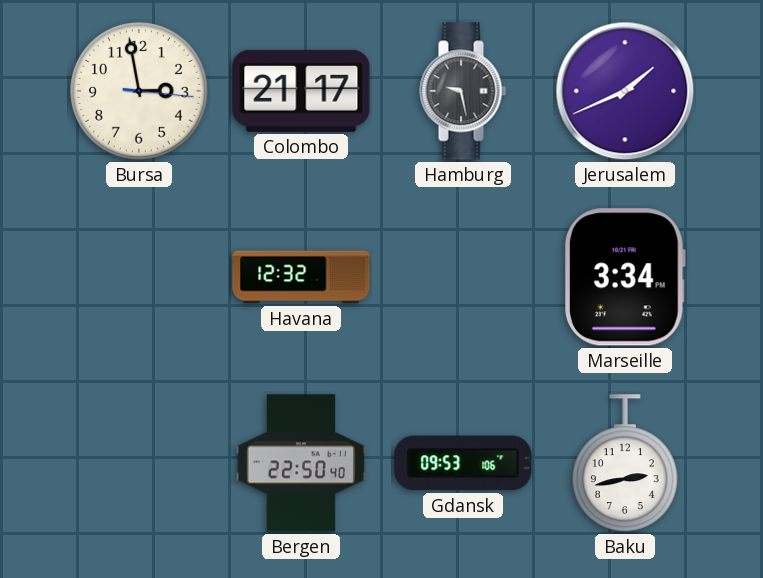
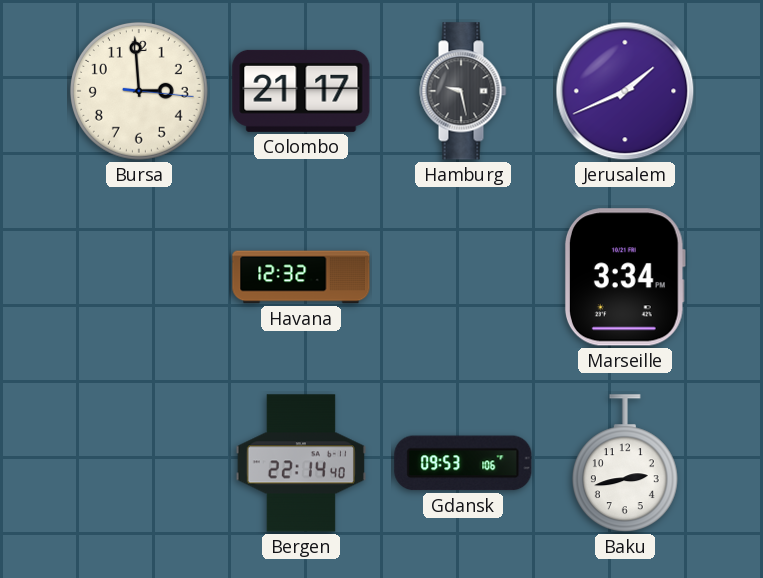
Bursa: 2:58 -> 2:59 (139, 91)
Bergen: 22:50 -> 22:14 (300, 463)
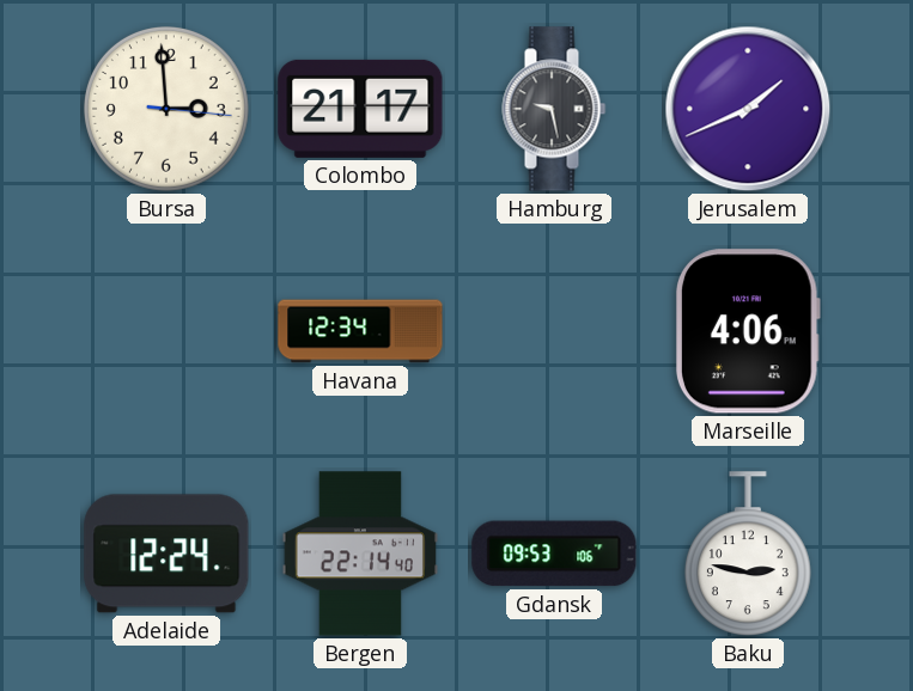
Havana: 12:32 -> 12:34 (360, 331)
Marseille: 3:34 -> 4:06 (748, 331)
Adelaide: none -> 12:24 (166, 554)
Baku: 2:43 -> 2:47 (748, 555)
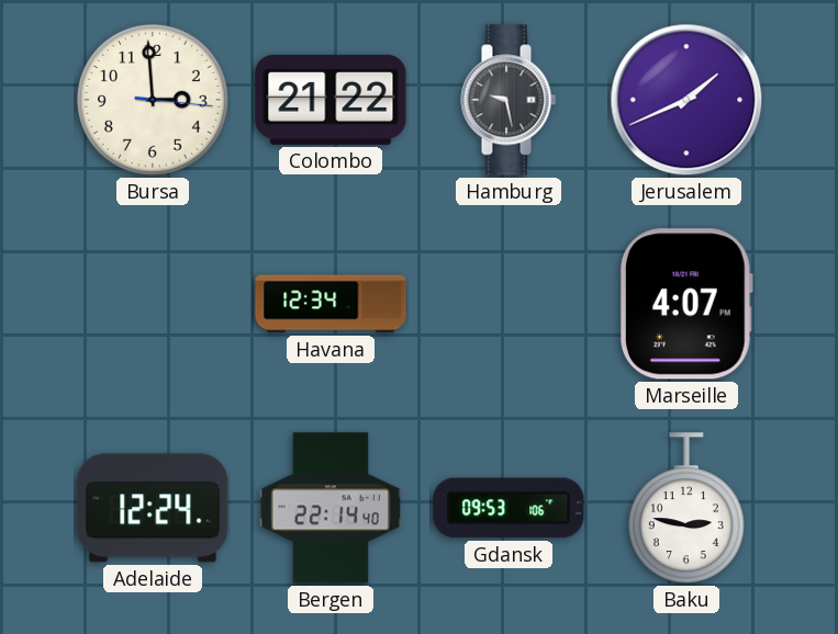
Colombo: 21:17 -> 21:22 (331, 100)
Marseille: 4:06 -> 4:07 (686, 304)
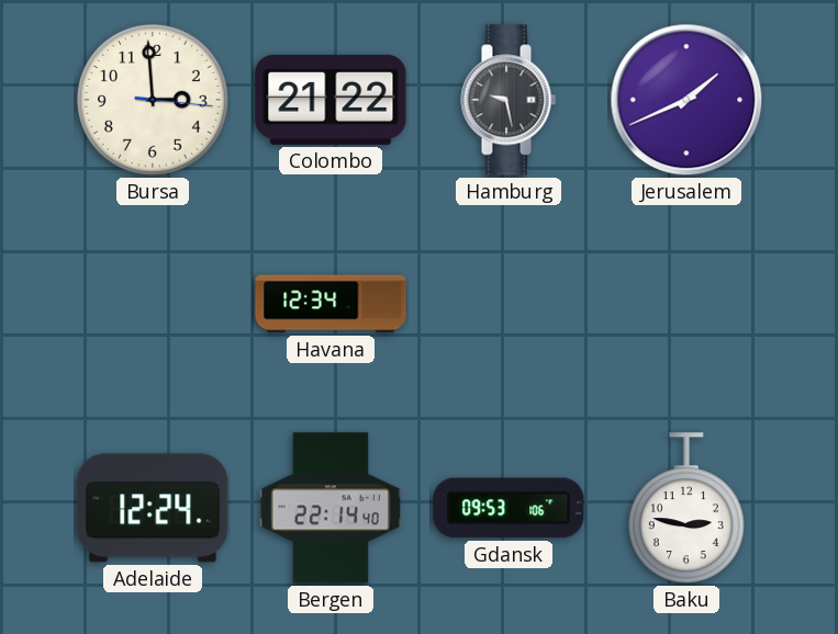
Marseille: 4:07 -> none (686, 304)
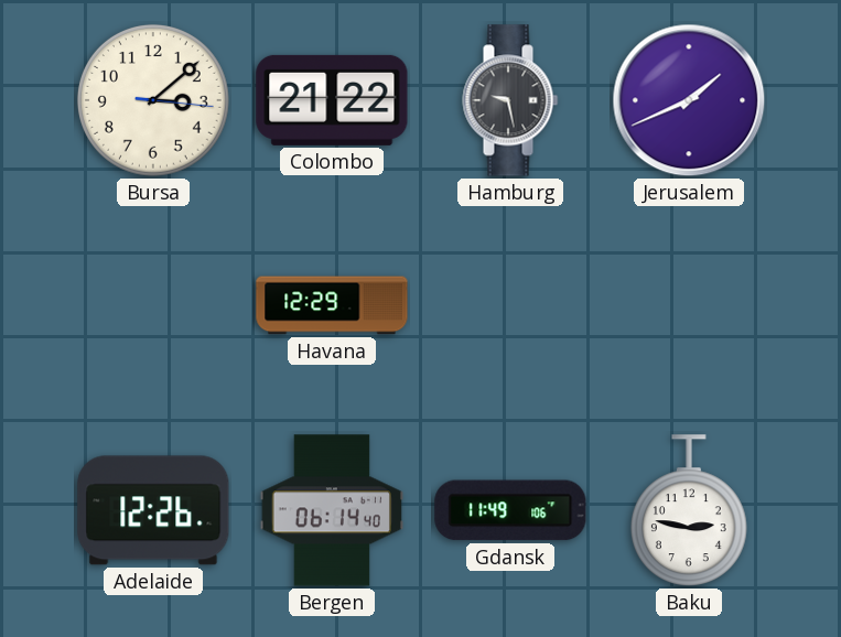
Bursa: 2:59 -> 3:08 (153, 100)
Havana: 12:34 -> 12:29 (332, 305)
Adelaide: 12:24 -> 12:26 (153, 510)
Bergen: 22:14 -> 06:14 (331, 510)
Gdansk: 09:53 -> 11:49 (510, 510)
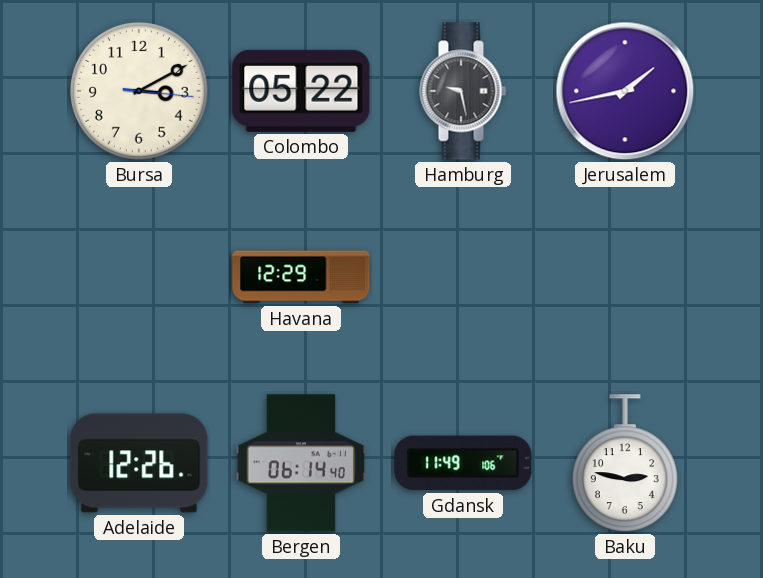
Bursa: 3:08 -> 3:10 (139, 91)
Colombo: 21:22 -> 05:22 (301, 91)
Jerusalem: 1:41 -> 1:43 (625, 91)
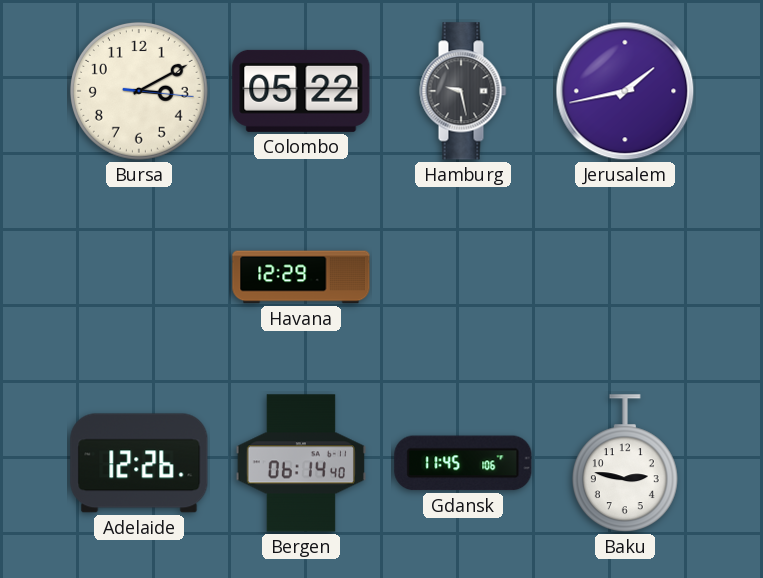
Gdansk: 11:49 -> 11:45 (463, 463)
